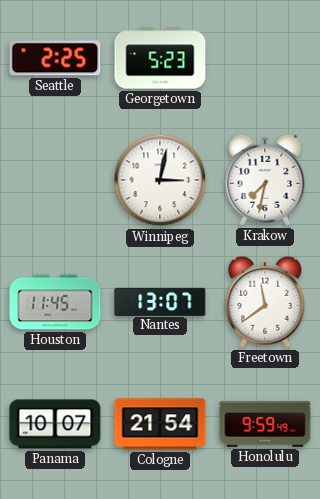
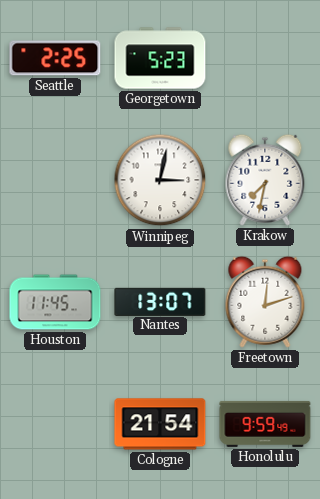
Freetown: 11:39 -> 12:12 (265, 302)
Panama: 10:07 -> none (55, 424)
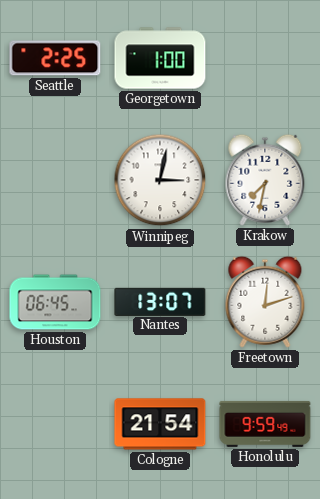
Georgetown: 5:23 -> 1:00 (160, 58)
Houston: 11:45 -> 06:45 (55, 302)
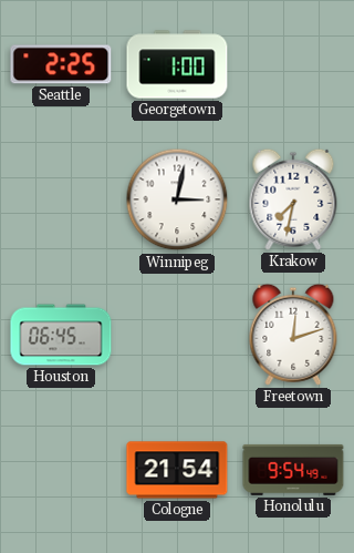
Nantes: 13:07 -> none (160, 301)
Honolulu: 9:59 -> 9:54 (293, 470)
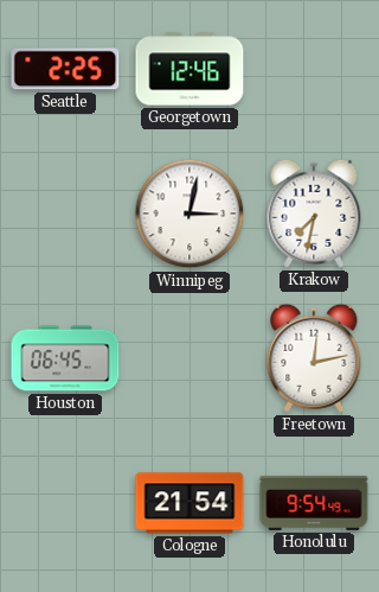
Georgetown: 1:00 -> 12:46 (189, 69)
Freetown: 12:12 -> 12:13 (314, 358)
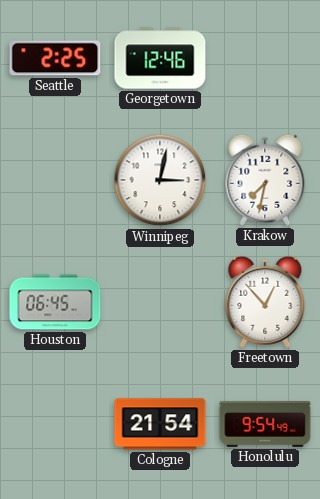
Freetown: 12:13 -> 12:53 (265, 302)
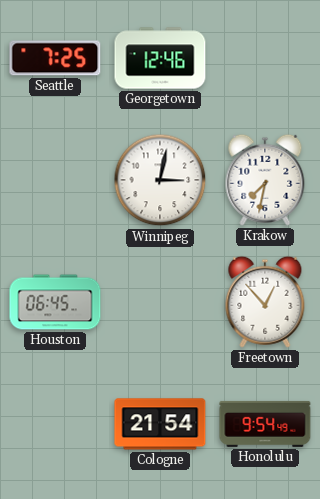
Seattle: 2:25 -> 7:25 (55, 58)
